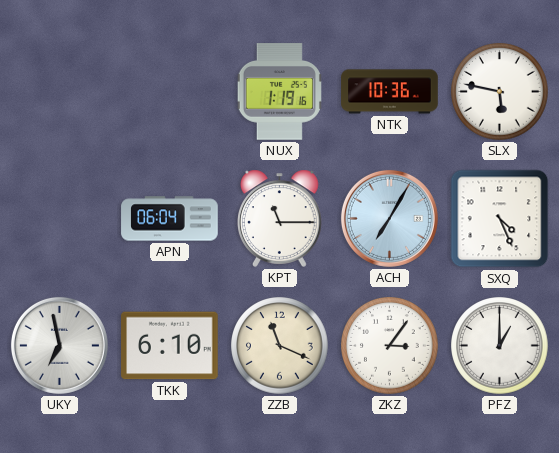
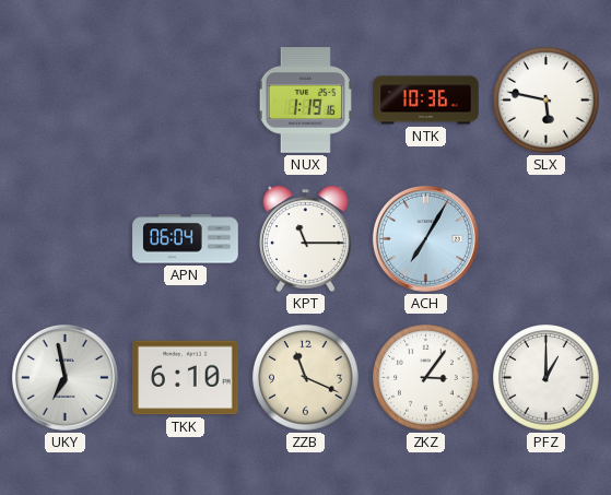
SXQ: 4:26 -> none (500, 219)
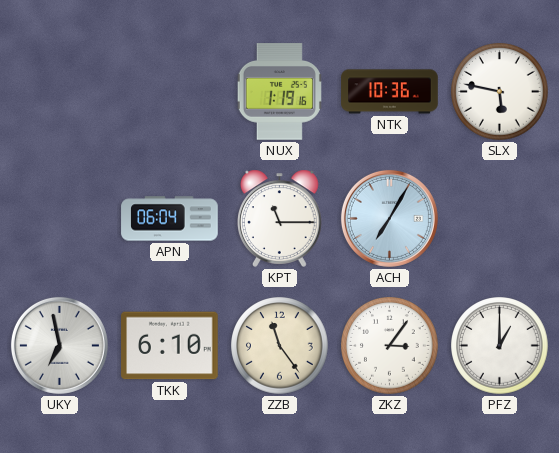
ZZB: 11:19 -> 11:24 (280, 346)
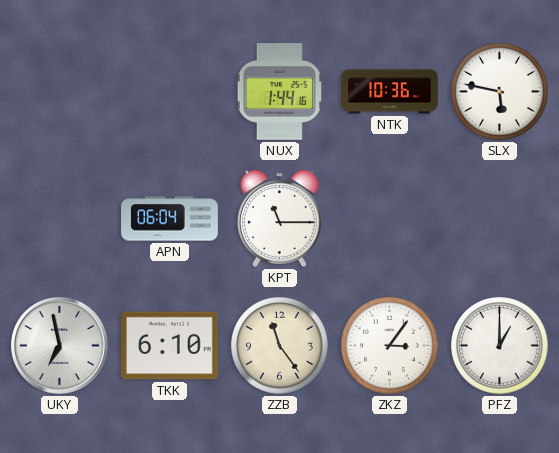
NUX: 1:19 -> 1:44 (279, 92)
ACH: 7:05 -> none (389, 218)
